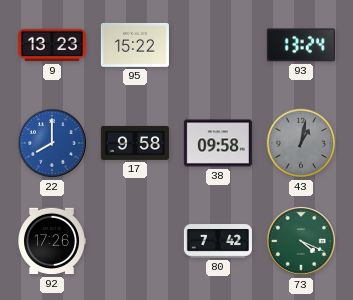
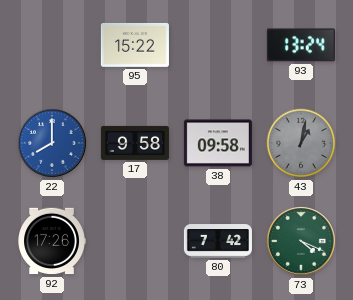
9: 13:23 -> none (52, 45)
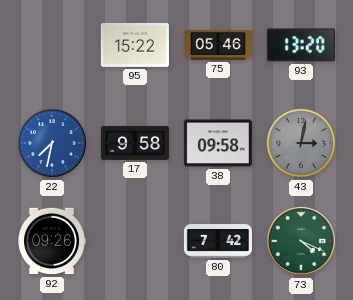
75: none -> 05:46 (218, 45)
93: 13:24 -> 13:20 (301, 45)
22: 8:00 -> 7:32 (53, 144)
43: 1:02 -> 3:02 (301, 143)
92: 17:26 -> 09:26 (52, 241)
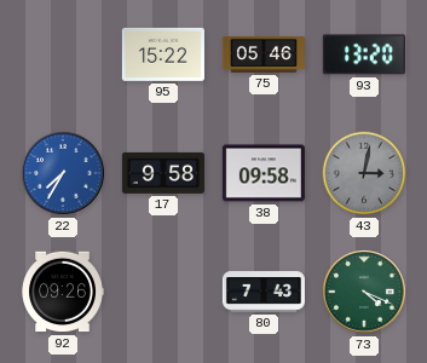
22: 7:32 -> 7:35 (64, 174)
80: 7:42 -> 7:43 (264, 292)
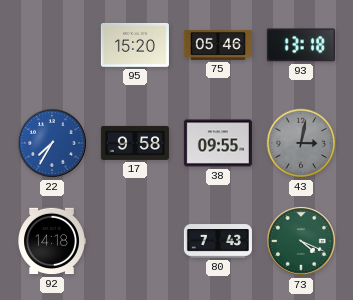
95: 15:22 -> 15:20 (135, 45)
93: 13:20 -> 13:18 (301, 45)
38: 09:58 -> 09:55 (218, 143)
92: 09:26 -> 14:18 (52, 241)
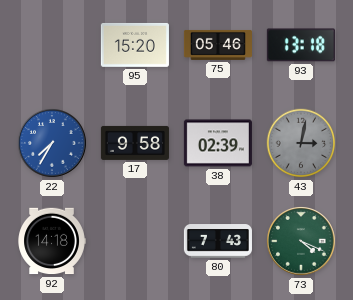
38: 09:55 -> 02:39 (218, 143)
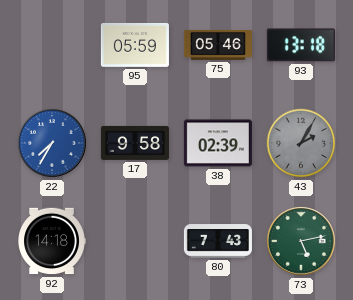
95: 15:20 -> 05:59 (135, 45)
43: 3:02 -> 2:05 (301, 143)
73: 4:19 -> 5:13 (302, 242)
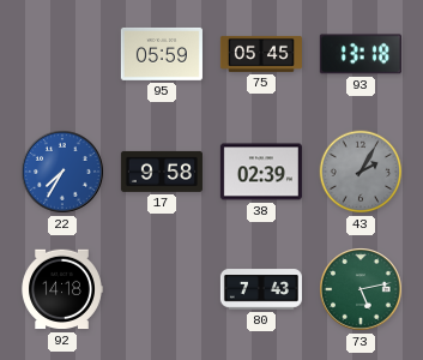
75: 05:46 -> 05:45 (261, 54)
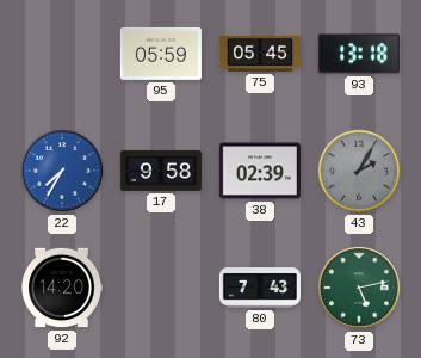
92: 14:18 -> 14:20 (62, 288)
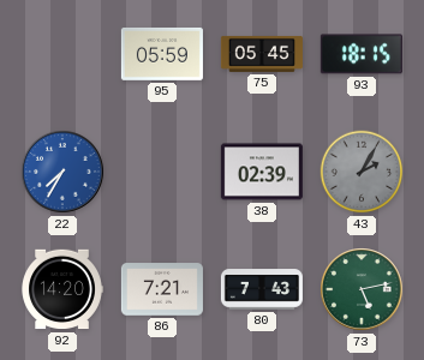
93: 13:18 -> 18:15 (362, 54)
17: 9:58 -> none (161, 171)
86: none -> 7:21 (162, 289)
